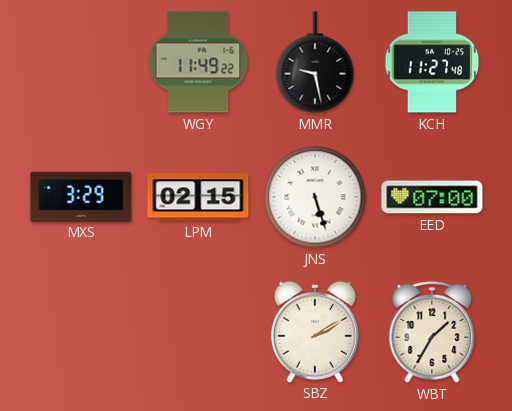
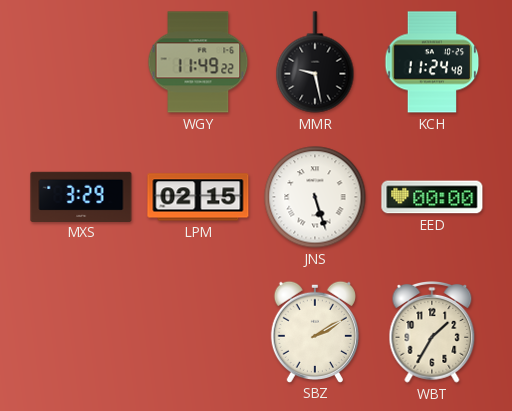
KCH: 11:27 -> 11:24 (432, 62)
EED: 07:00 -> 00:00 (432, 197)
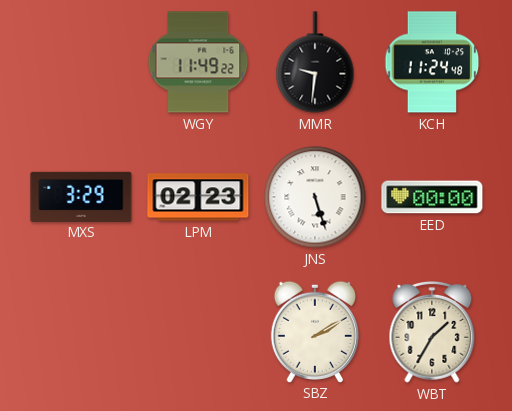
MMR: 9:28 -> 9:31 (315, 62)
LPM: 02:15 -> 02:23 (198, 197)
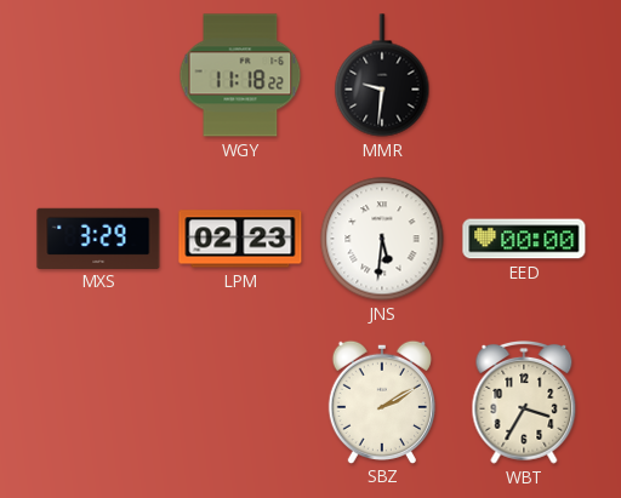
WGY: 11:49 -> 11:18 (240, 75)
KCH: 11:24 -> none (432, 62)
JNS: 5:27 -> 5:31 (382, 239)
WBT: 1:35 -> 3:35 (524, 403)
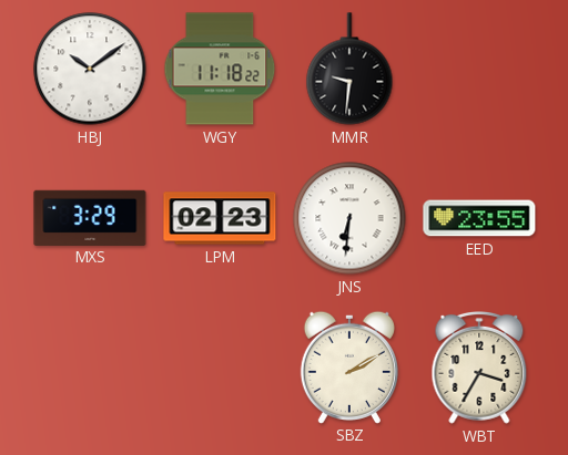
HBJ: none -> 10:09 (90, 69)
JNS: 5:31 -> 6:31 (349, 218)
EED: 00:00 -> 23:55 (479, 218)
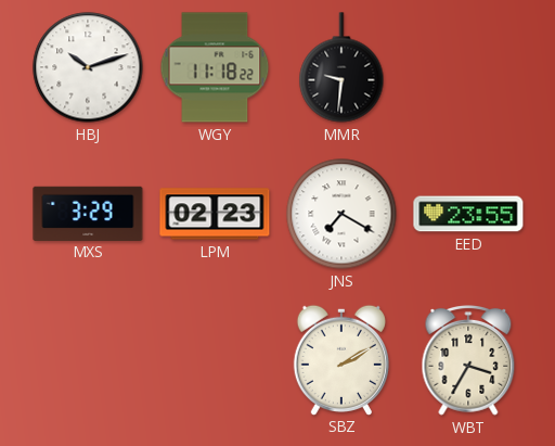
HBJ: 10:09 -> 10:12 (88, 67)
JNS: 6:31 -> 7:20 (341, 214)
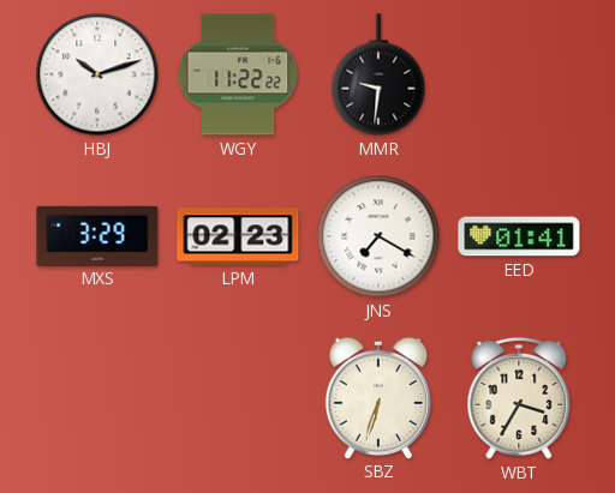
WGY: 11:18 -> 11:22 (238, 74)
EED: 23:55 -> 01:41 (519, 236)
SBZ: 2:10 -> 6:33 (378, 397)
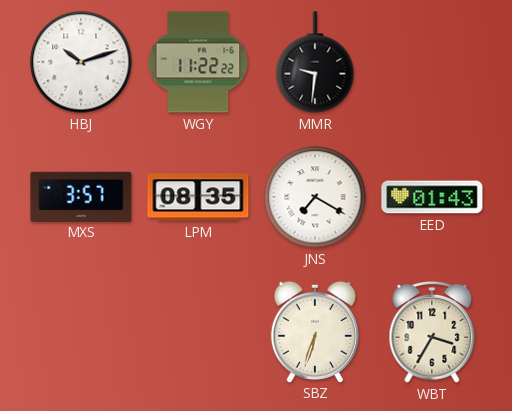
MXS: 3:29 -> 3:57 (81, 196)
LPM: 02:23 -> 08:35 (198, 197)
EED: 01:41 -> 01:43 (432, 197)
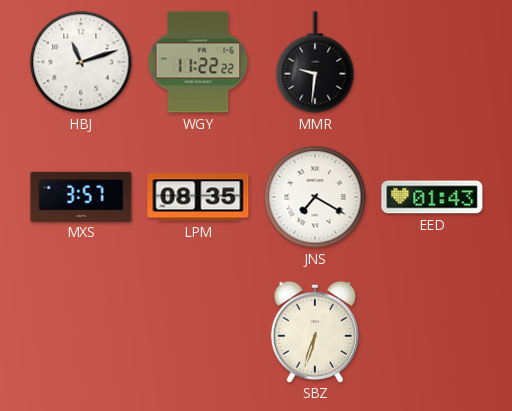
HBJ: 10:12 -> 11:12 (81, 62)
WBT: 3:35 -> none (432, 333)
